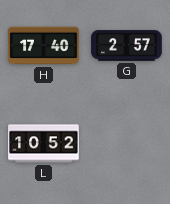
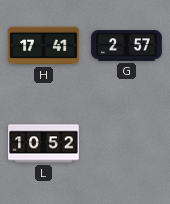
H: 17:40 -> 17:41 (44, 46)
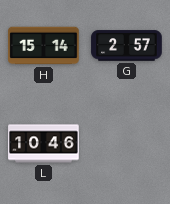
H: 17:41 -> 15:14 (44, 46)
L: 10:52 -> 10:46 (44, 144)
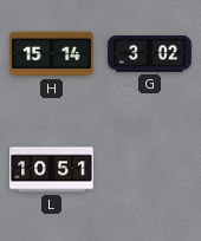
G: 2:57 -> 3:02 (150, 54)
L: 10:46 -> 10:51 (52, 170)
